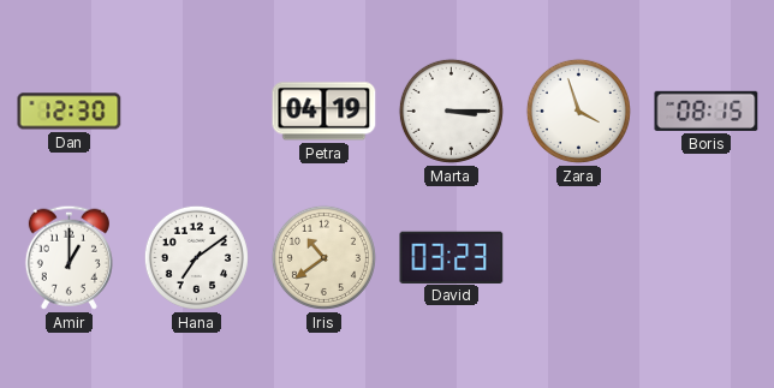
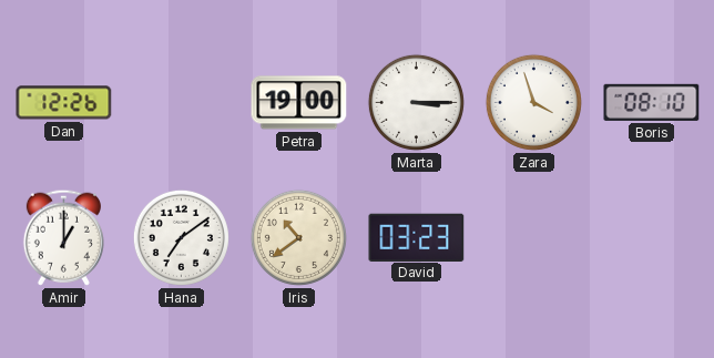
Dan: 12:30 -> 12:26 (64, 103)
Petra: 04:19 -> 19:00 (299, 103)
Boris: 08:15 -> 08:10 (652, 102)
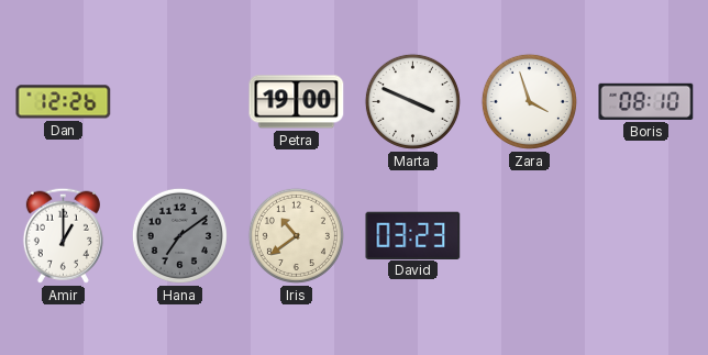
Marta: 3:15 -> 3:49 (412, 101)
Hana dial: white -> grey (179, 235)
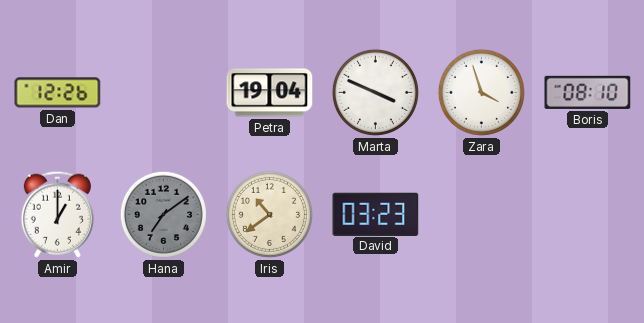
Petra: 19:00 -> 19:04 (270, 93)
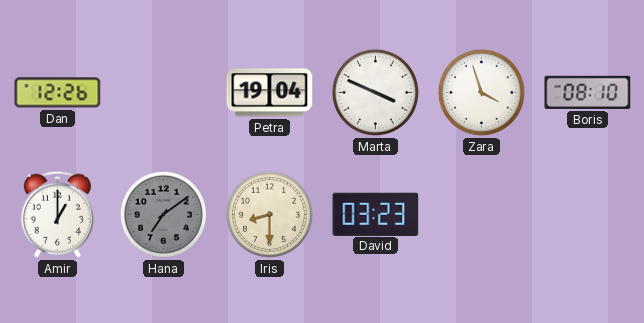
Iris: 10:39 -> 8:30 (269, 214)
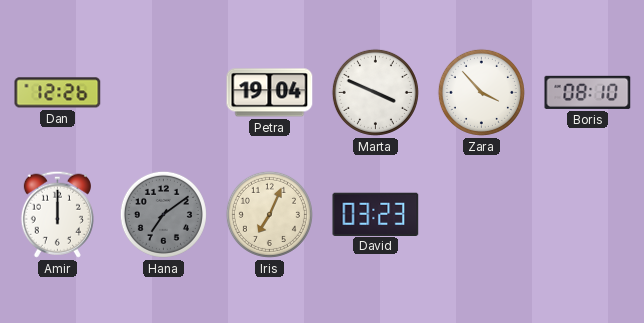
Zara: 3:57 -> 3:53 (481, 92)
Amir: 1:00 -> 12:00 (57, 214)
Iris: 8:30 -> 7:04 (269, 214)
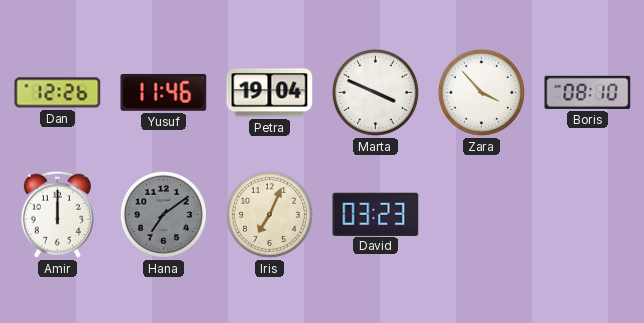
Yusuf: none -> 11:46 (164, 92)
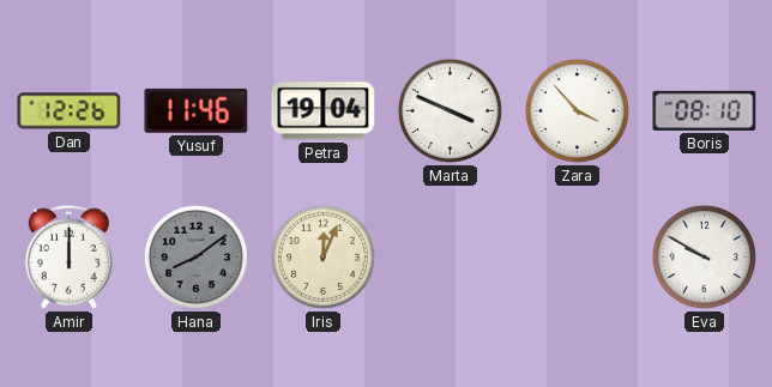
Hana: 7:09 -> 8:09 (195, 256)
Iris: 7:04 -> 12:04 (322, 256)
David: 03:23 -> none (376, 214)
Eva: none -> 9:50 (704, 256)
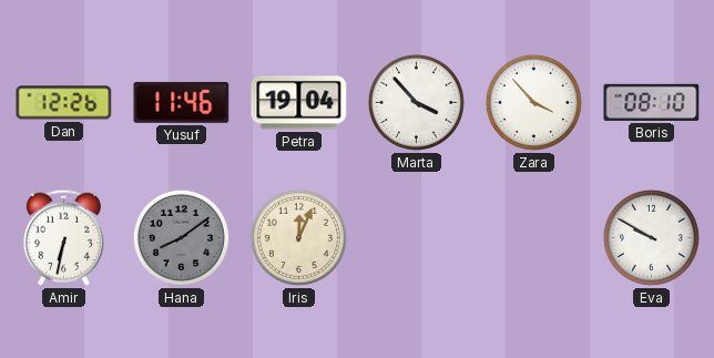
Marta: 3:49 -> 3:53 (416, 102)
Amir: 12:00 -> 6:32 (63, 237)
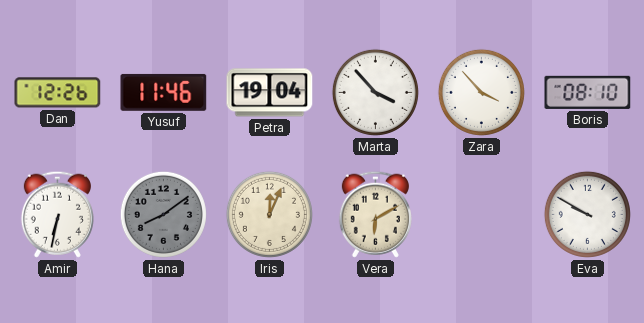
Vera: none -> 6:10 (375, 214)
